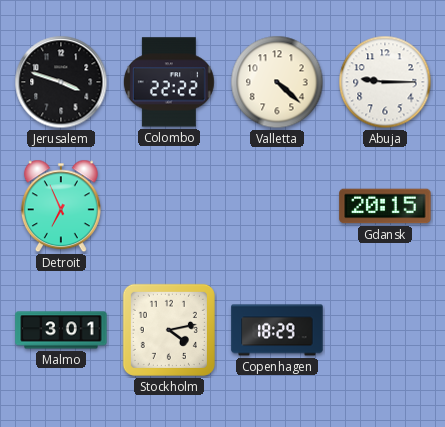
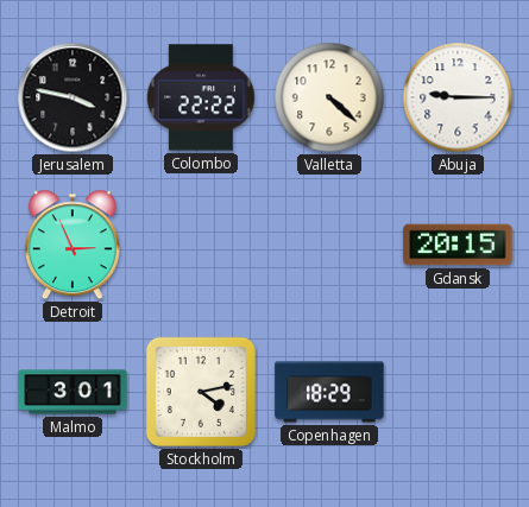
Jerusalem: 3:48 -> 3:47 (73, 97)
Detroit: 6:56 -> 2:56 (73, 245)
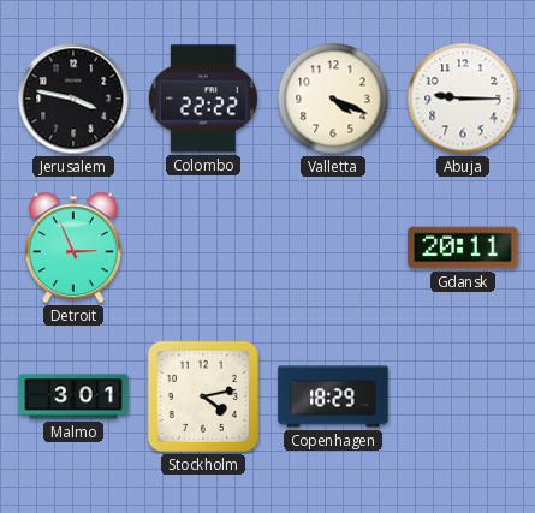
Valletta: 4:22 -> 4:19 (333, 99)
Gdansk: 20:15 -> 20:11 (463, 247)
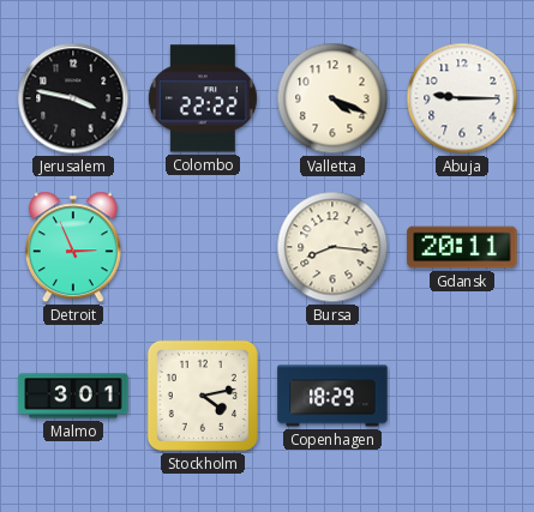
Bursa: none -> 8:16 (332, 247)
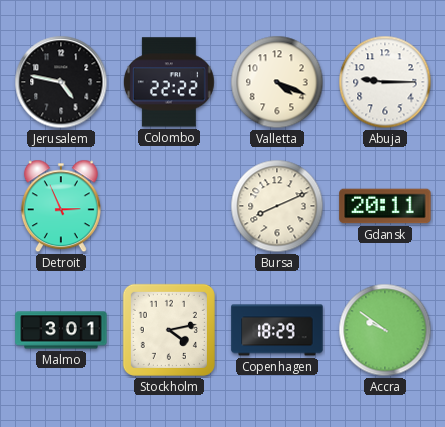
Jerusalem: 3:47 -> 4:47 (61, 82)
Bursa: 8:16 -> 8:11 (277, 206)
Accra: none -> 9:51 (385, 330)
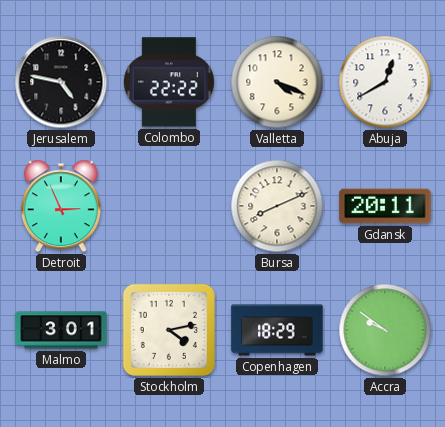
Abuja: 9:15 -> 12:40 (385, 82)
